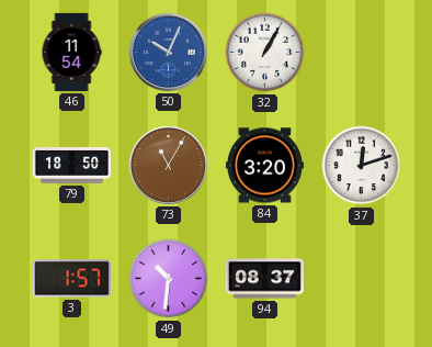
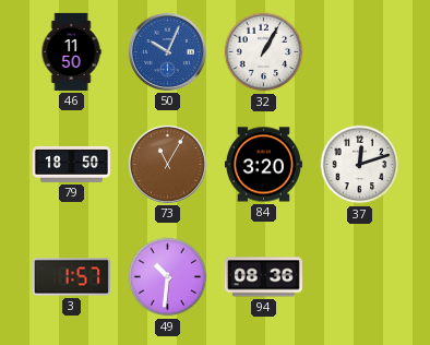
46: 11:54 -> 11:50 (71, 51)
94: 08:37 -> 08:36 (263, 277)
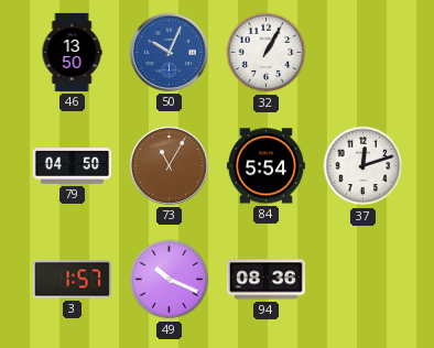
46: 11:50 -> 13:50 (72, 52)
79: 18:50 -> 04:50 (72, 165)
84: 3:20 -> 5:54 (265, 166)
49: 10:31 -> 10:19 (170, 280)
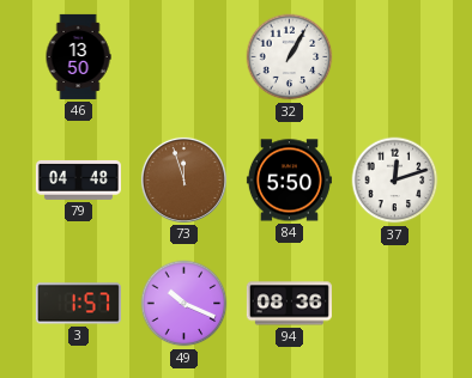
50: 10:04 -> none (169, 52)
79: 04:50 -> 04:48 (78, 179)
73: 11:05 -> 11:57 (183, 179)
84: 5:54 -> 5:50 (289, 181)
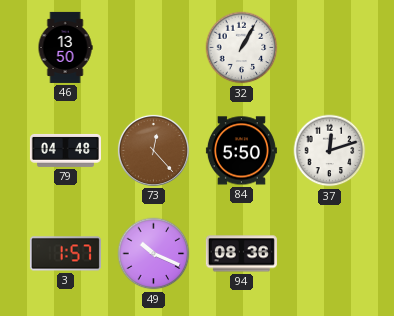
73: 11:57 -> 12:23 (153, 150)
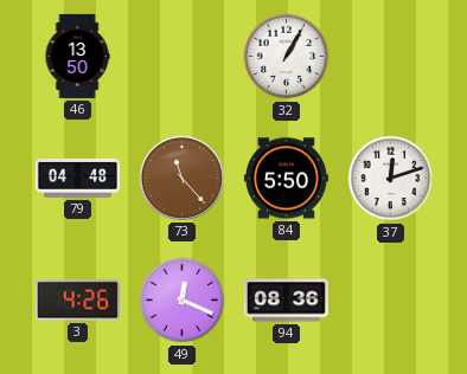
73: 12:23 -> 11:23 (181, 178)
3: 1:57 -> 4:26 (77, 301)
49: 10:19 -> 12:19 (183, 301)
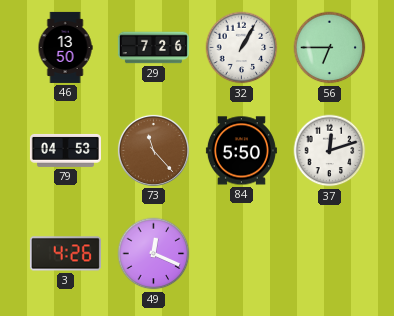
29: none -> 7:26 (153, 48)
56: none -> 6:45 (330, 48)
79: 04:48 -> 04:53 (65, 150)
94: 08:36 -> none (286, 301)
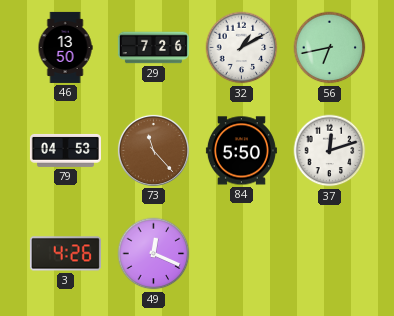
32: 1:05 -> 1:10 (242, 48)
56: 6:45 -> 6:43 (330, 48)
